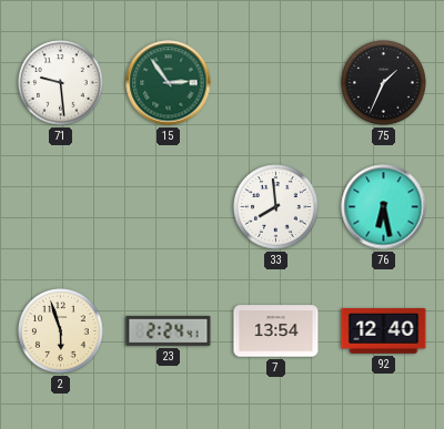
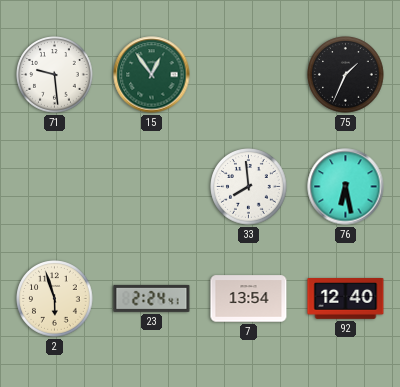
15: 2:54 -> 12:54 (152, 75)
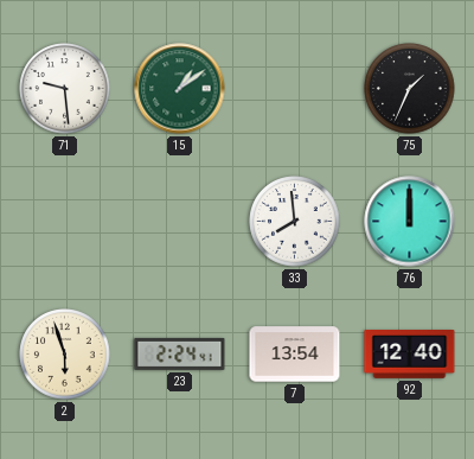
15: 12:54 -> 1:09 (180, 89)
76: 6:28 -> 12:00 (410, 222)
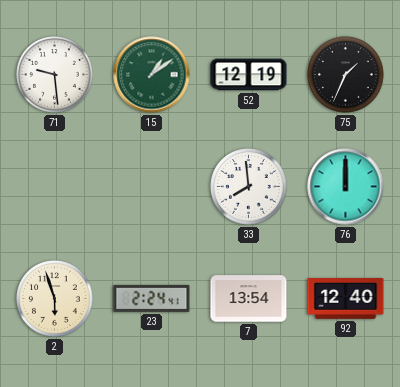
52: none -> 12:19 (249, 75)
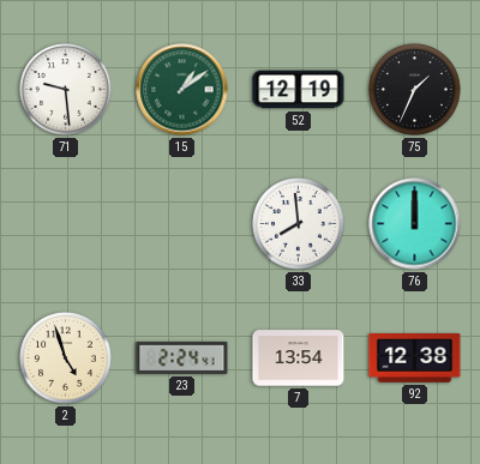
2: 5:57 -> 4:57 (66, 358)
92: 12:40 -> 12:38 (415, 358)
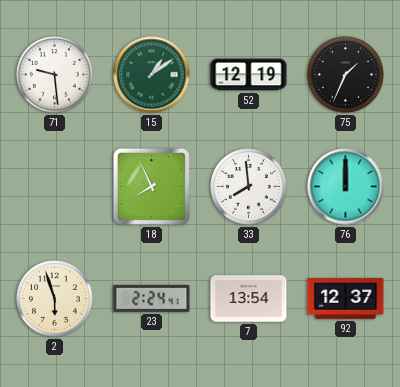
18: none -> 7:56 (151, 186)
2: 4:57 -> 5:57 (55, 299)
92: 12:38 -> 12:37 (346, 299)
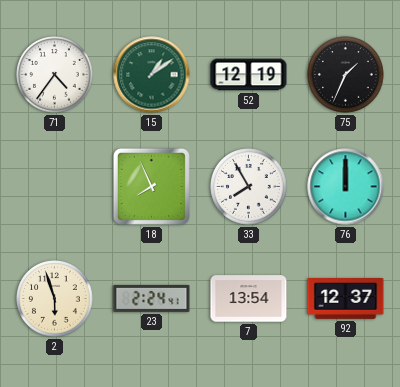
71: 9:29 -> 4:36 (55, 75)
33: 7:59 -> 7:55 (249, 187)
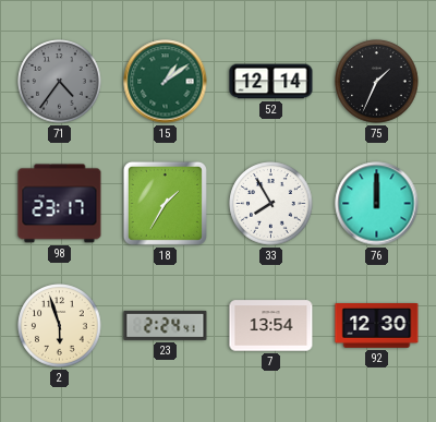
71 dial: white -> grey (60, 82)
52: 12:19 -> 12:14 (271, 82)
98: none -> 23:17 (60, 204)
18: 7:56 -> 1:35 (165, 203)
92: 12:37 -> 12:30 (377, 326)
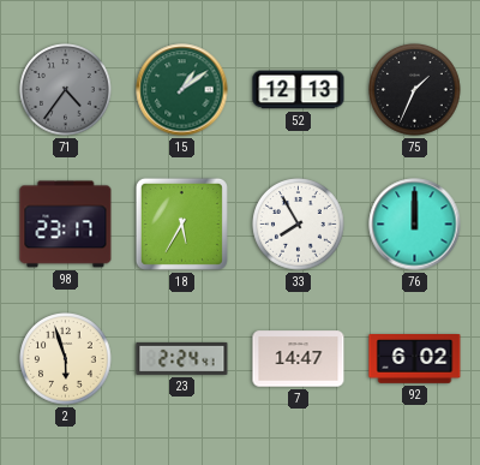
52: 12:14 -> 12:13 (299, 90)
18: 1:35 -> 5:35 (181, 223)
7: 13:54 -> 14:47 (299, 359)
92: 12:30 -> 6:02 (415, 359)
